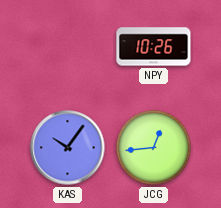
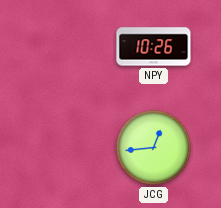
KAS: 10:06 -> none (68, 148)
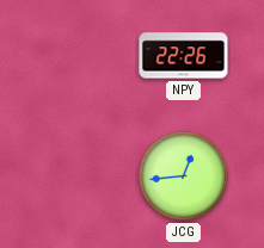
NPY: 10:26 -> 22:26 (184, 56)
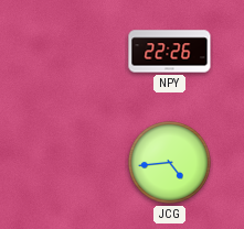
JCG: 12:44 -> 4:44 (170, 163)
